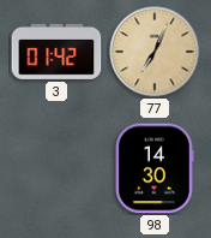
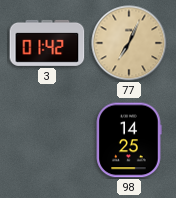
98: 14:30 -> 14:25 (129, 140)
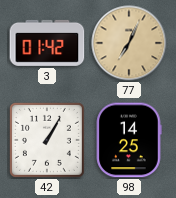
42: none -> 1:05 (47, 140)
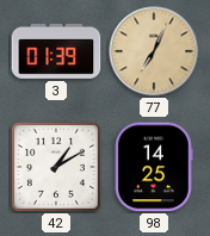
3: 01:42 -> 01:39 (56, 51)
42: 1:05 -> 1:10 (56, 167)
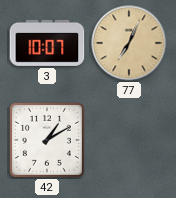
3: 01:39 -> 10:07 (47, 43)
98: 14:25 -> none (154, 167)
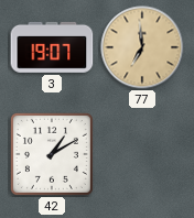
3: 10:07 -> 19:07 (52, 47)
77: 7:04 -> 6:59 (142, 47)
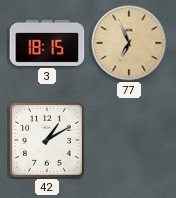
3: 19:07 -> 18:15 (47, 43)
77: 6:59 -> 6:56 (129, 43)
